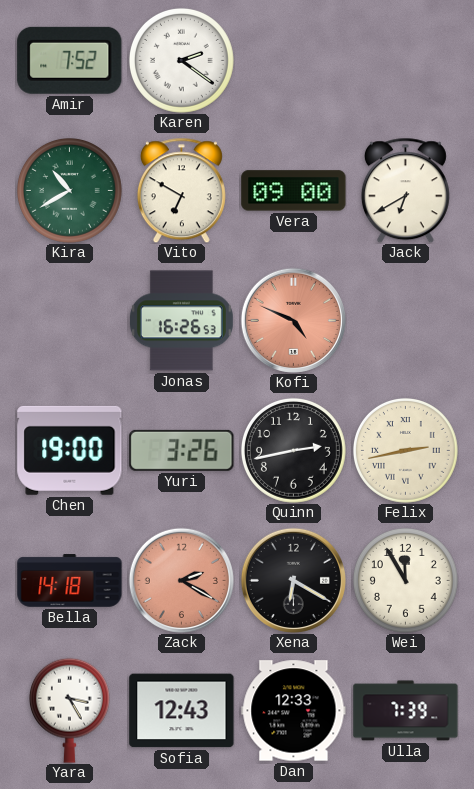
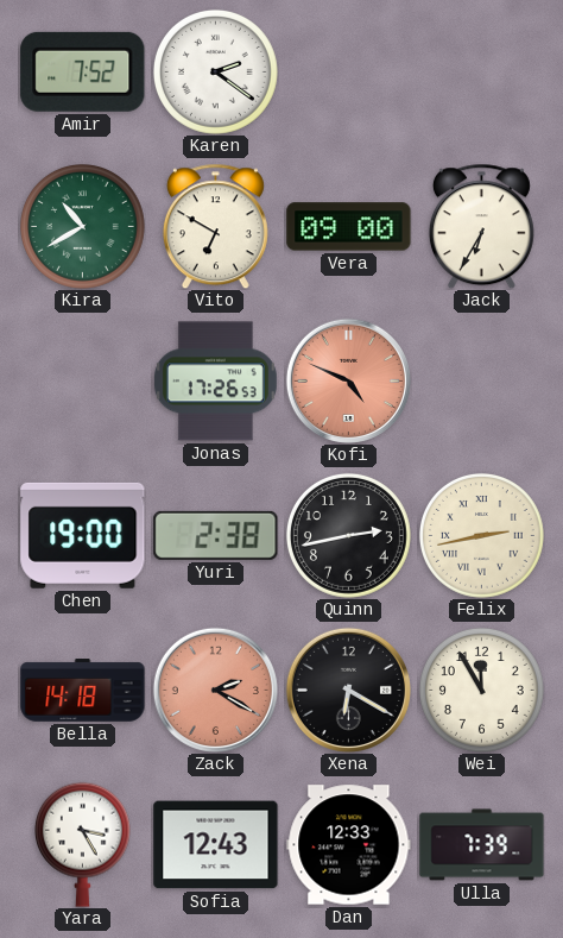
Jack: 6:40 -> 6:35 (481, 226)
Jonas: 16:26 -> 17:26 (215, 382)
Yuri: 3:26 -> 2:38 (216, 535)
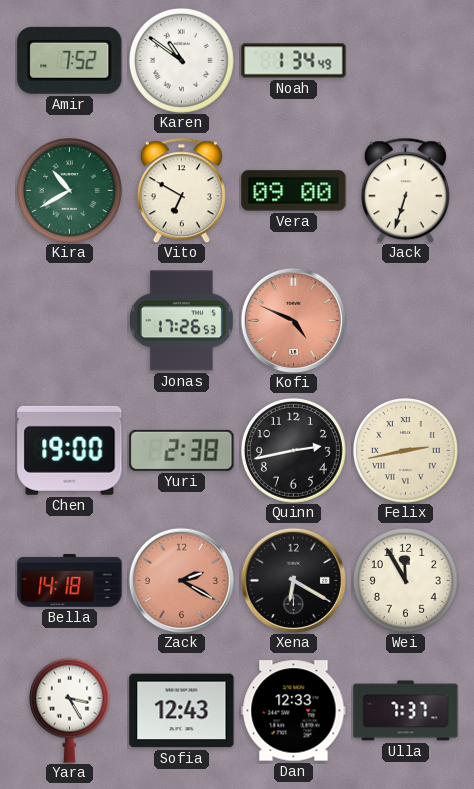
Karen: 2:21 -> 10:51 (181, 60)
Noah: none -> 1:34 (294, 61)
Jack: 6:35 -> 6:33 (405, 190)
Ulla: 7:39 -> 7:37 (406, 711)
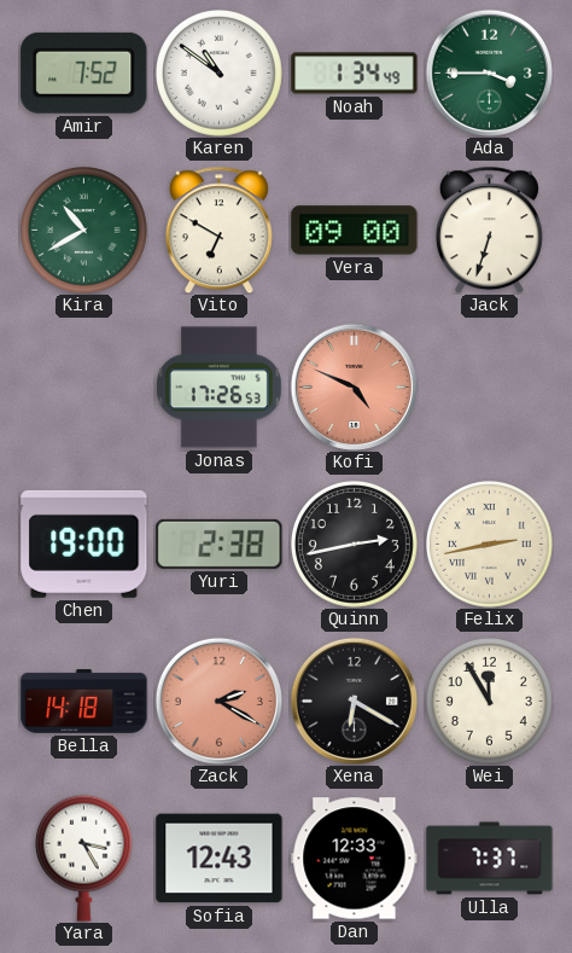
Ada: none -> 3:45 (489, 72)
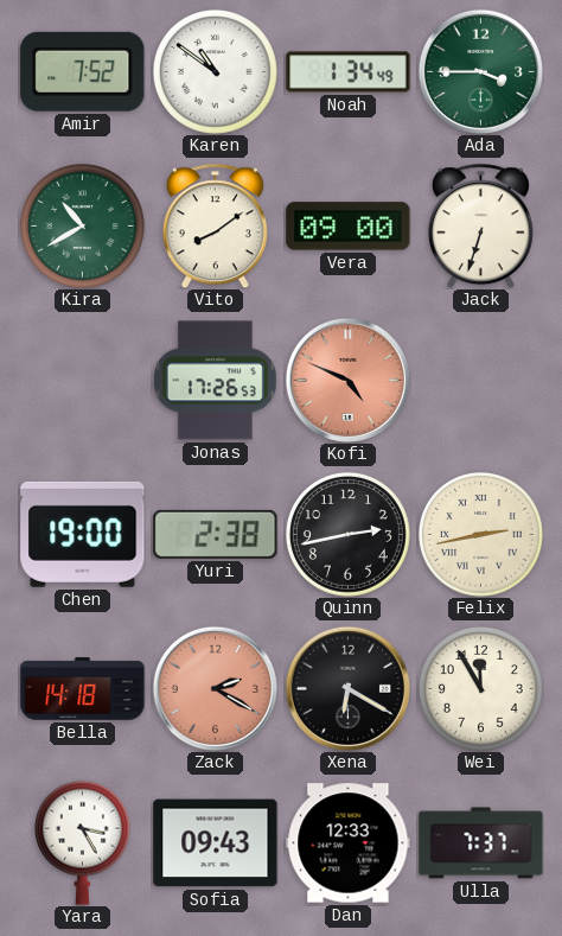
Vito: 6:50 -> 8:09 (215, 225)
Sofia: 12:43 -> 09:43 (216, 843)
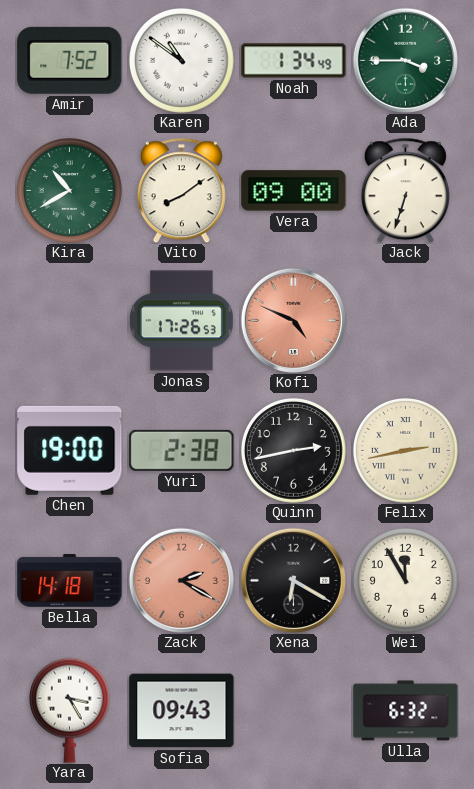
Dan: 12:33 -> none (349, 843)
Ulla: 7:37 -> 6:32 (406, 711)
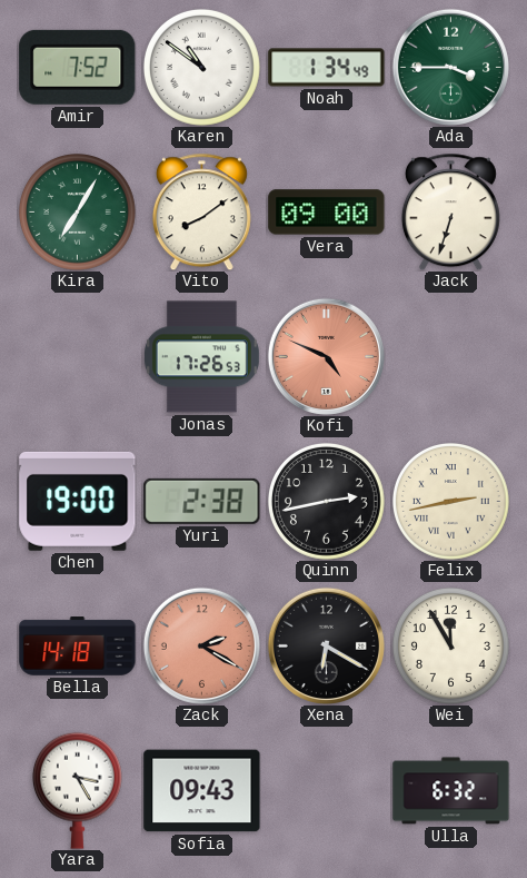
Kira: 10:40 -> 7:05 (77, 211)
